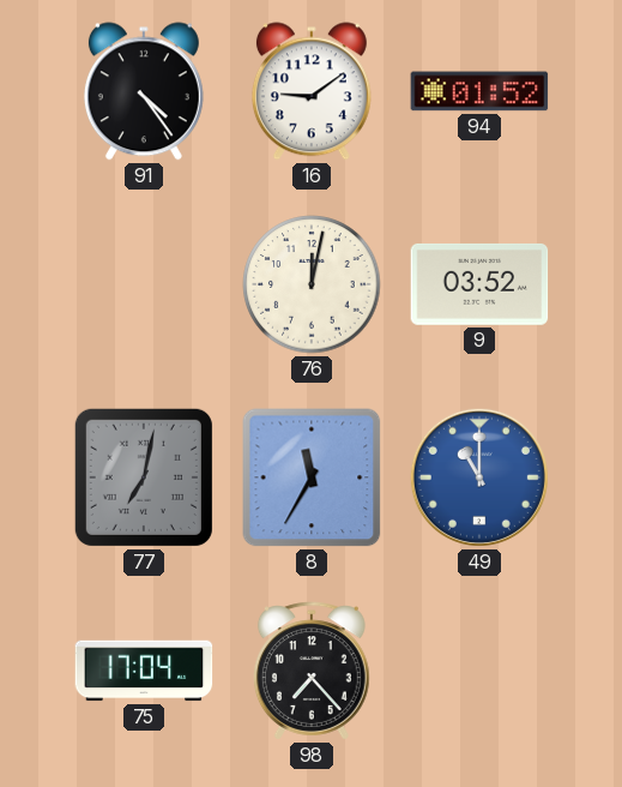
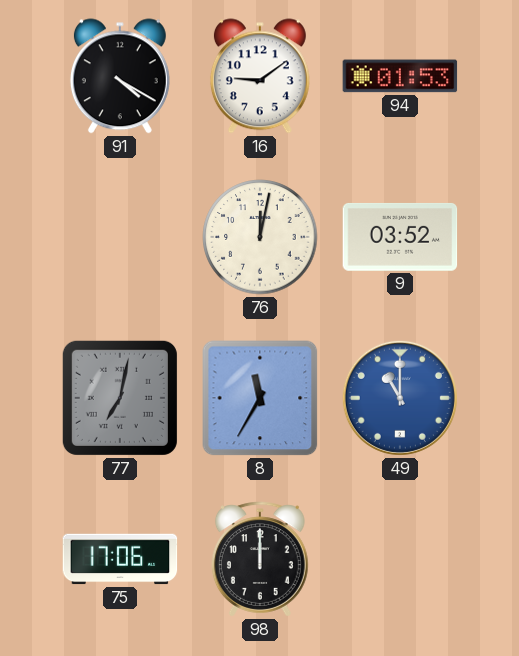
91: 4:24 -> 4:20 (120, 76)
94: 01:52 -> 01:53 (400, 76)
75: 17:04 -> 17:06 (120, 559)
98: 7:23 -> 12:00 (260, 559)
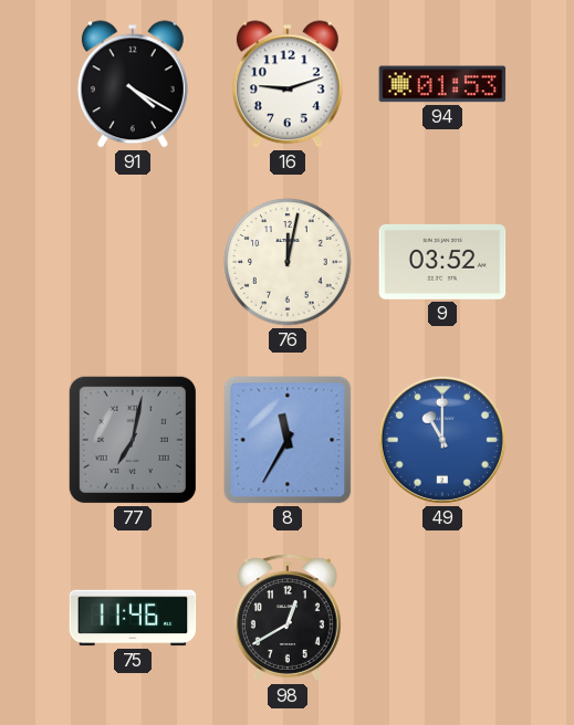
16: 9:09 -> 9:12 (288, 84)
75: 17:06 -> 11:46 (133, 618)
98: 12:00 -> 12:40 (288, 618)
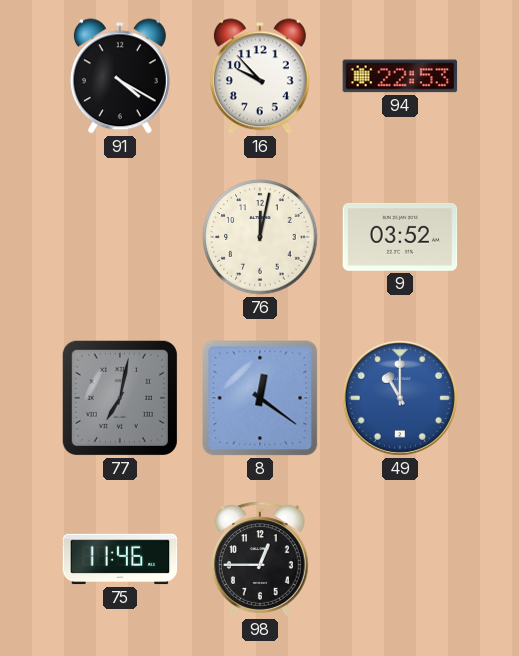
16: 9:12 -> 9:53 (260, 76)
94: 01:53 -> 22:53 (400, 76)
8: 11:35 -> 12:21 (260, 398)
98: 12:40 -> 12:45 (260, 559)
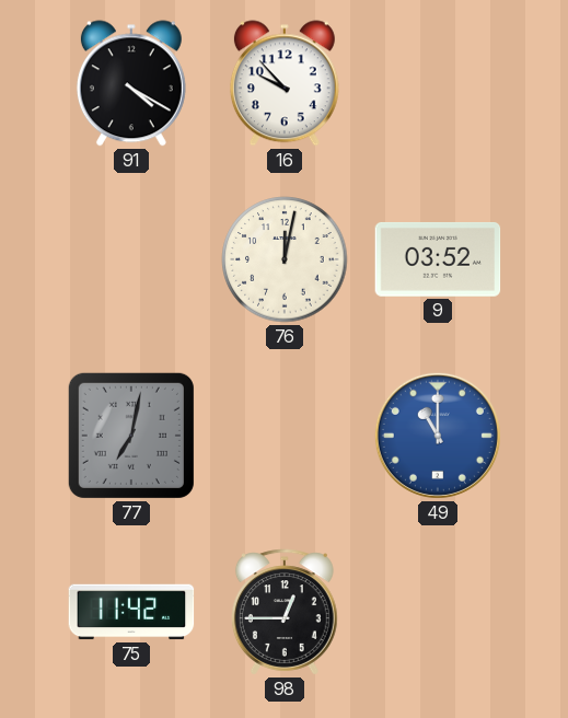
94: 22:53 -> none (400, 76)
8: 12:21 -> none (260, 398)
75: 11:46 -> 11:42 (131, 612)
